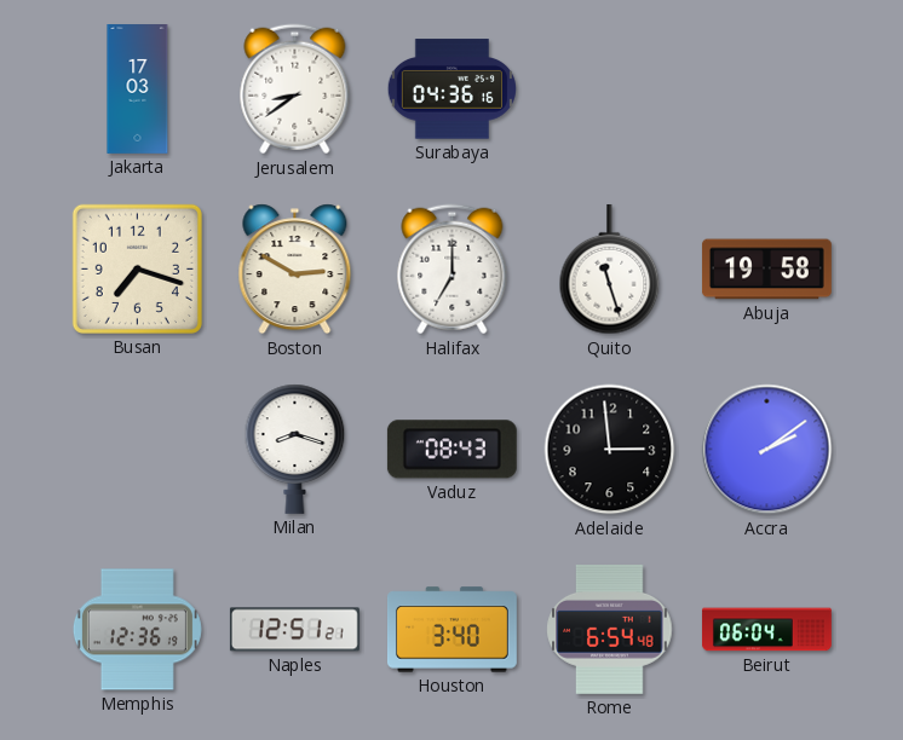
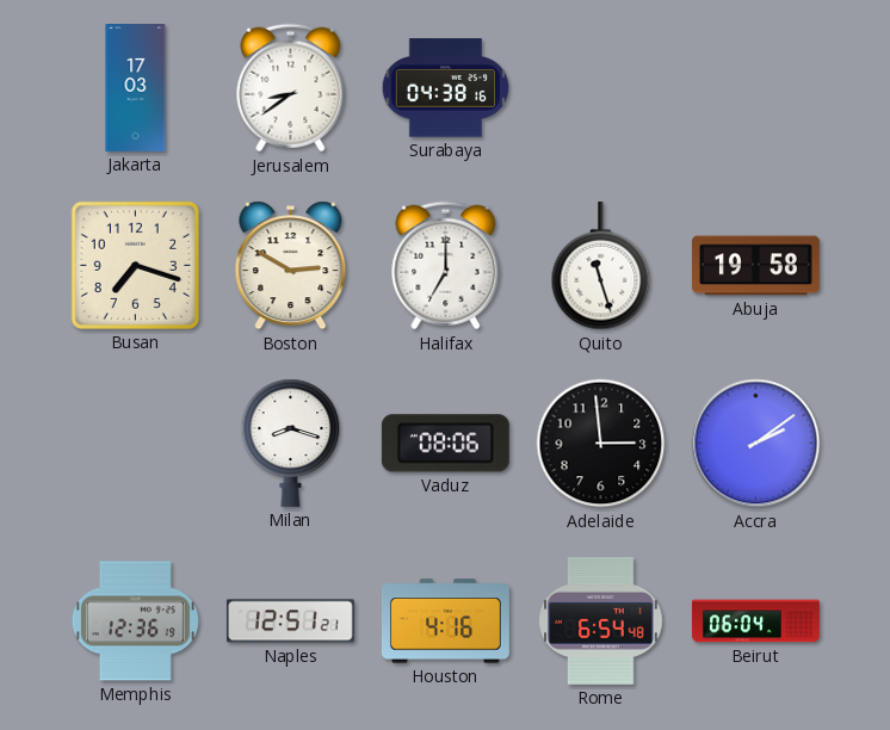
Surabaya: 04:36 -> 04:38 (445, 88)
Vaduz: 08:43 -> 08:06 (445, 444)
Houston: 3:40 -> 4:16 (445, 621)
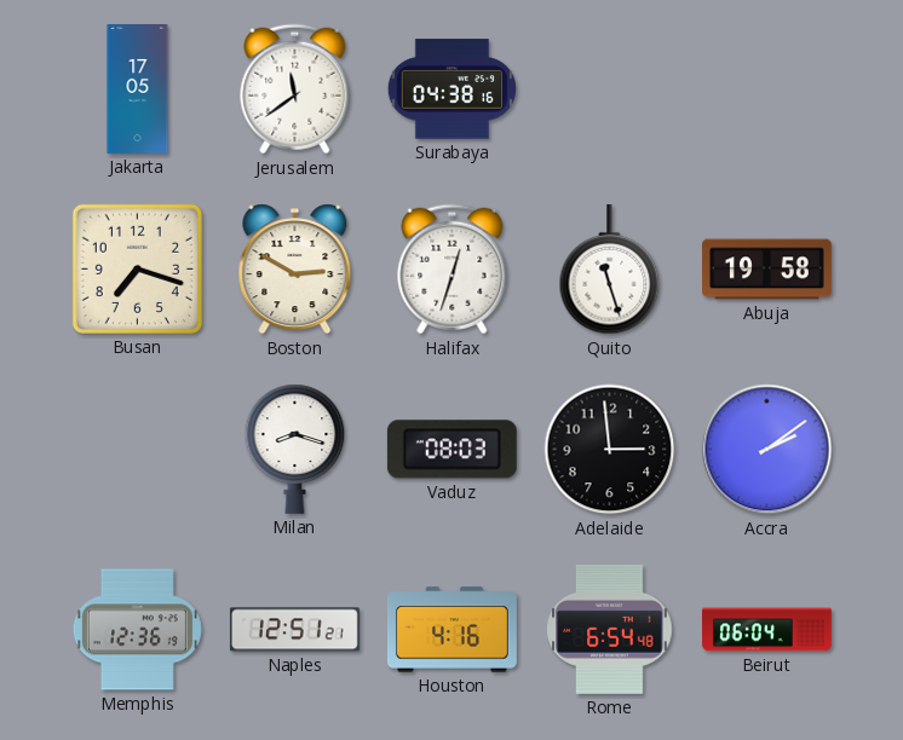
Jakarta: 17:03 -> 17:05 (138, 89)
Jerusalem: 8:39 -> 11:39 (295, 89)
Halifax: 7:00 -> 12:33 (453, 270)
Vaduz: 08:06 -> 08:03 (451, 450)
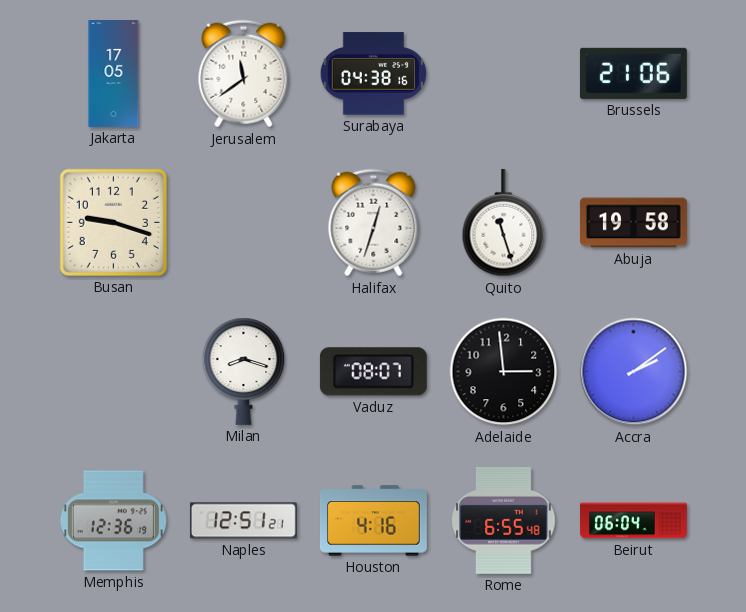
Brussels: none -> 21:06 (633, 73)
Busan: 7:18 -> 9:18 (113, 222)
Boston: 2:50 -> none (295, 270)
Vaduz: 08:03 -> 08:07 (373, 372)
Rome: 6:54 -> 6:55 (504, 520)
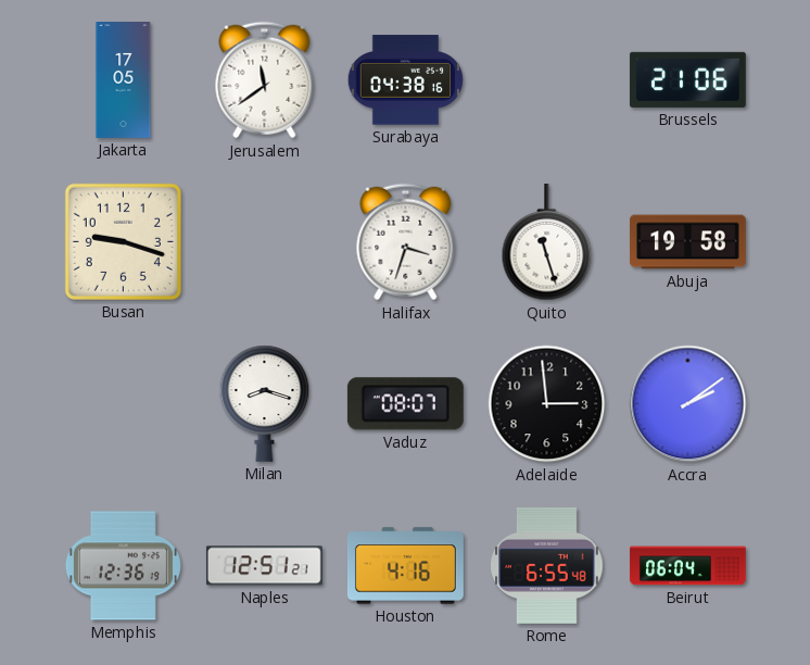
Halifax: 12:33 -> 3:33 (406, 242)
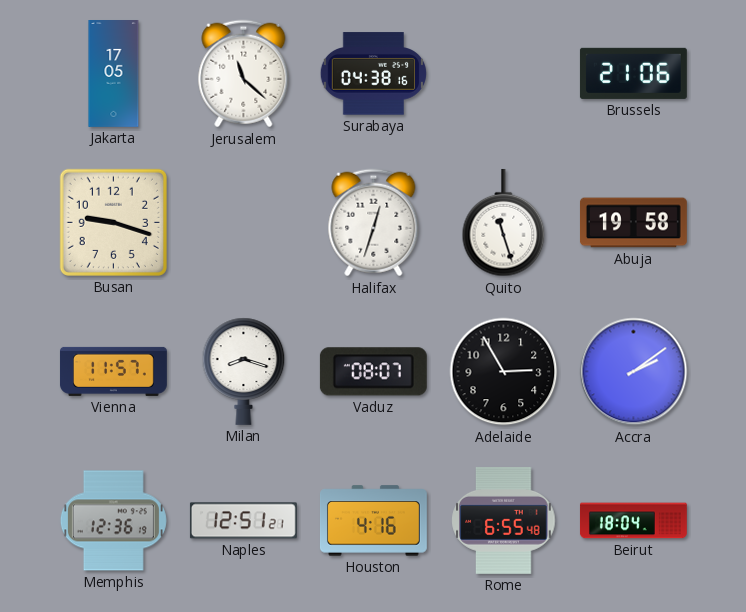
Jerusalem: 11:39 -> 11:22 (244, 74)
Halifax: 3:33 -> 12:33 (374, 223)
Vienna: none -> 11:57 (113, 371)
Adelaide: 2:59 -> 2:55 (504, 372)
Beirut: 06:04 -> 18:04 (633, 521)
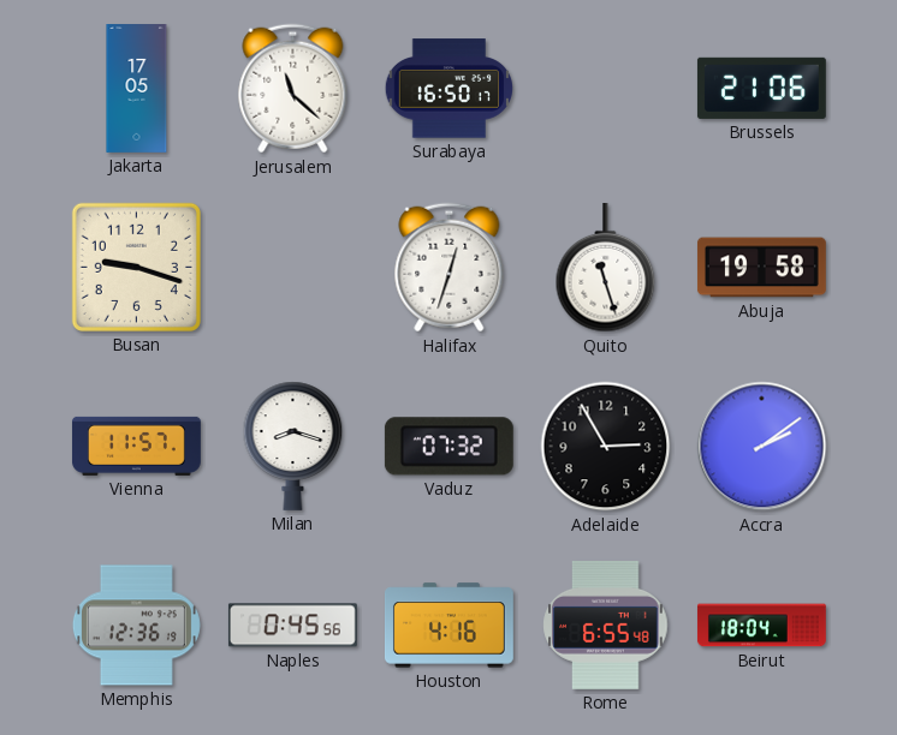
Surabaya: 04:38 -> 16:50 (448, 89)
Vaduz: 08:07 -> 07:32 (448, 447)
Naples: 12:51 -> 0:45 (292, 626)
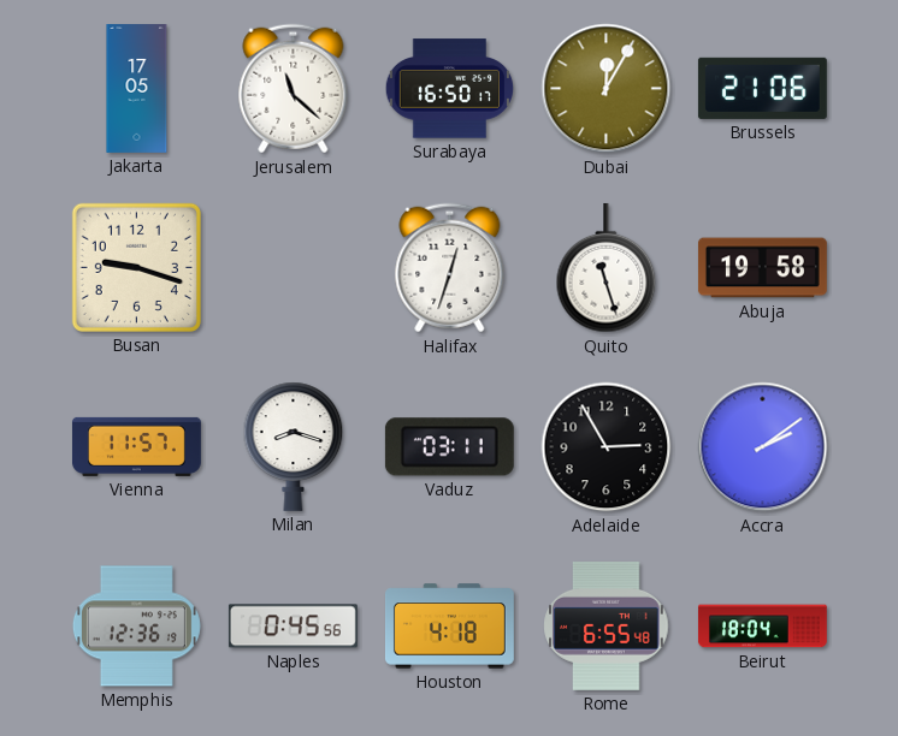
Dubai: none -> 12:05 (607, 89)
Vaduz: 07:32 -> 03:11 (449, 447)
Houston: 4:16 -> 4:18 (449, 627)
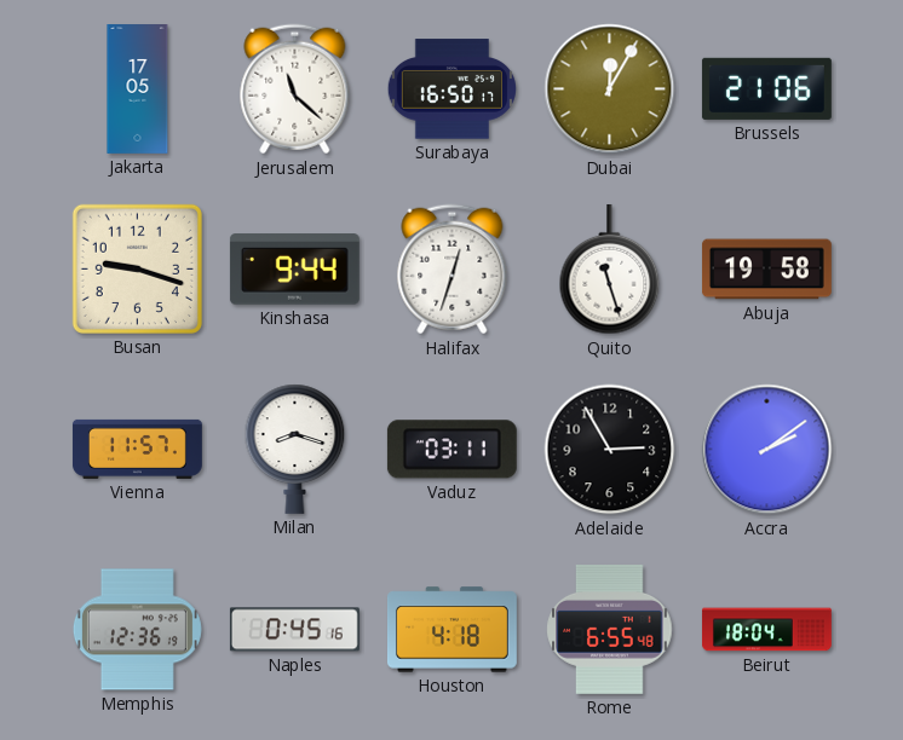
Kinshasa: none -> 9:44 (294, 270)
Naples: 0:45:56 -> 0:45:16 (294, 630)
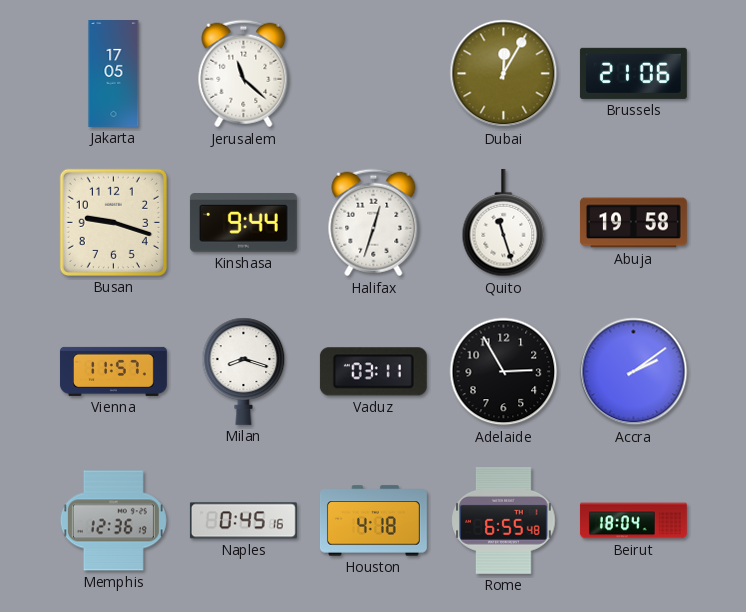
Surabaya: 16:50 -> none (451, 89)
